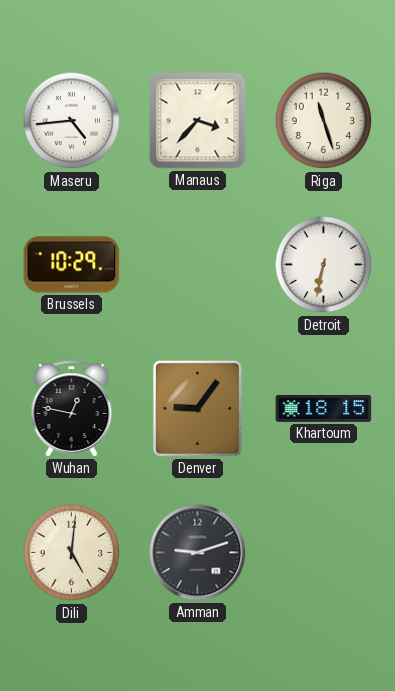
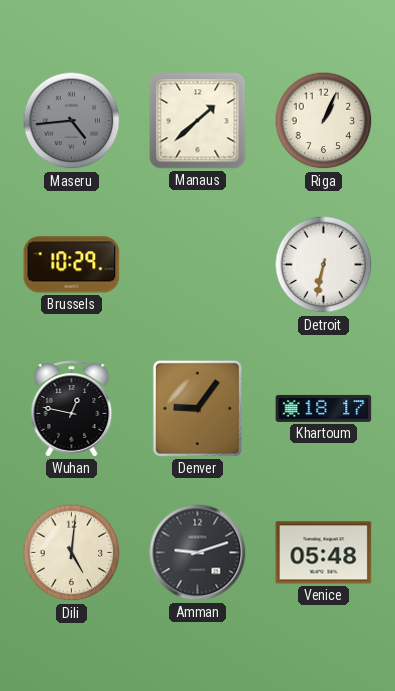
Maseru dial: white -> grey (72, 121)
Manaus: 3:37 -> 1:38 (198, 121)
Riga: 11:27 -> 1:04 (324, 121)
Khartoum: 18:15 -> 18:17 (324, 408)
Venice: none -> 05:48 (324, 553)
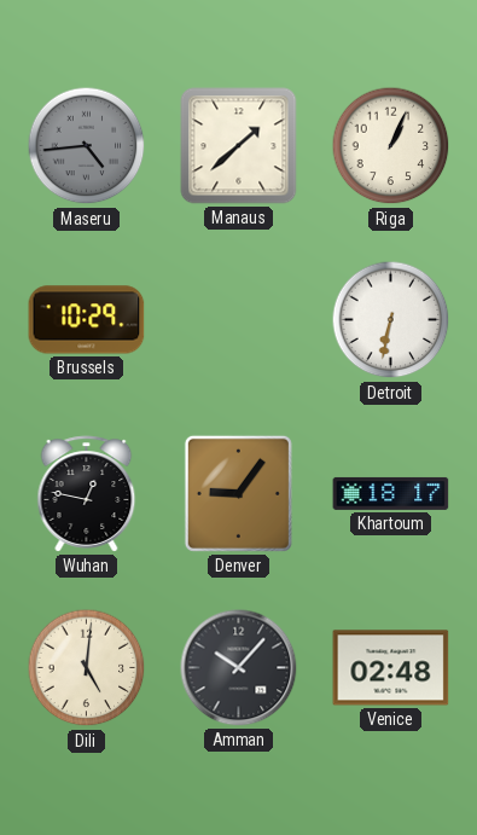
Amman: 9:12 -> 10:07 (239, 668)
Venice: 05:48 -> 02:48 (391, 668)
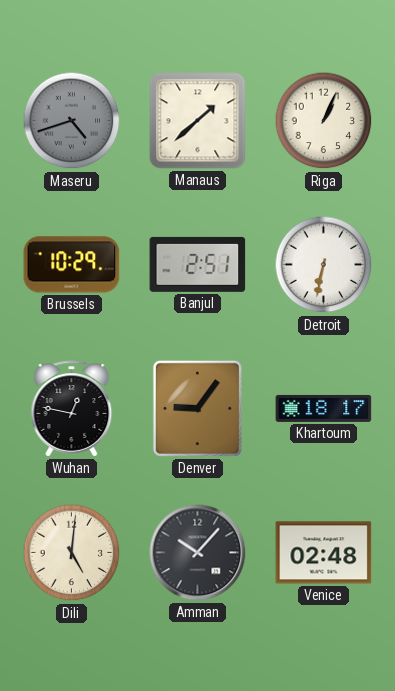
Maseru: 4:44 -> 4:42 (72, 121)
Banjul: none -> 2:51 (198, 264)
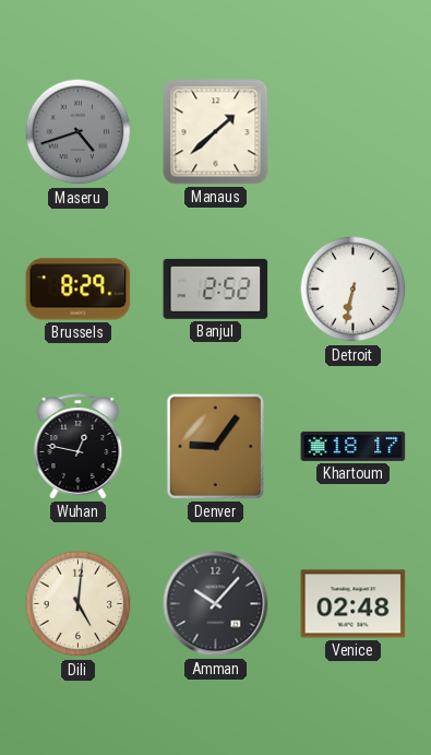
Riga: 1:04 -> none (324, 121)
Brussels: 10:29 -> 8:29 (79, 290)
Banjul: 2:51 -> 2:52 (216, 288)
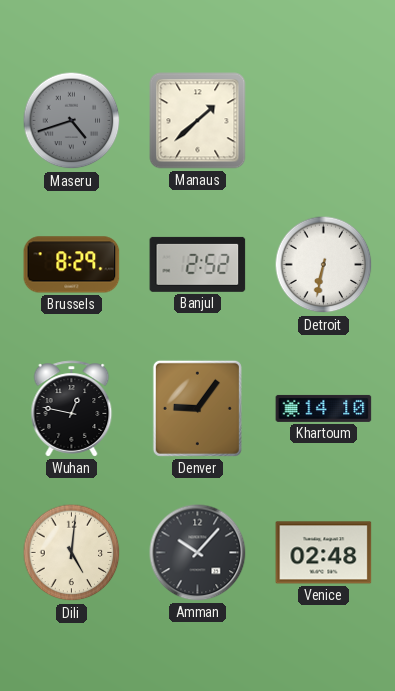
Khartoum: 18:17 -> 14:10 (324, 408)
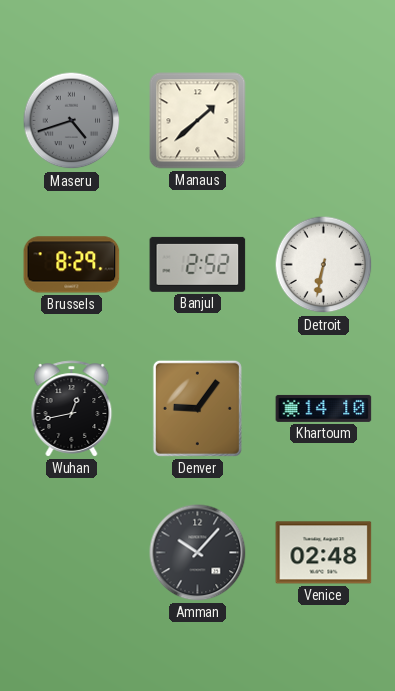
Wuhan: 12:47 -> 12:43 (72, 409)
Dili: 5:01 -> none (72, 553)
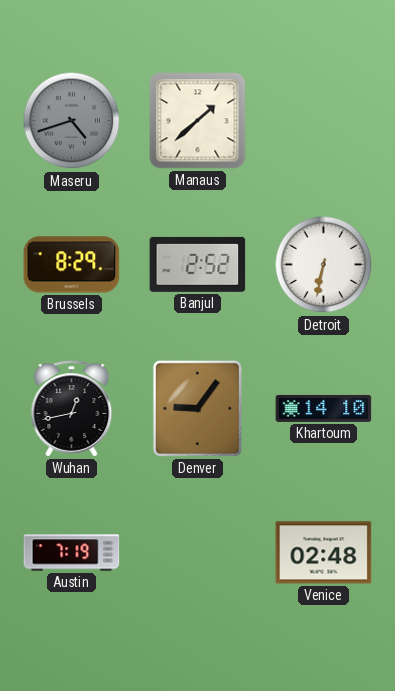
Austin: none -> 7:19 (72, 553)
Amman: 10:07 -> none (198, 553)
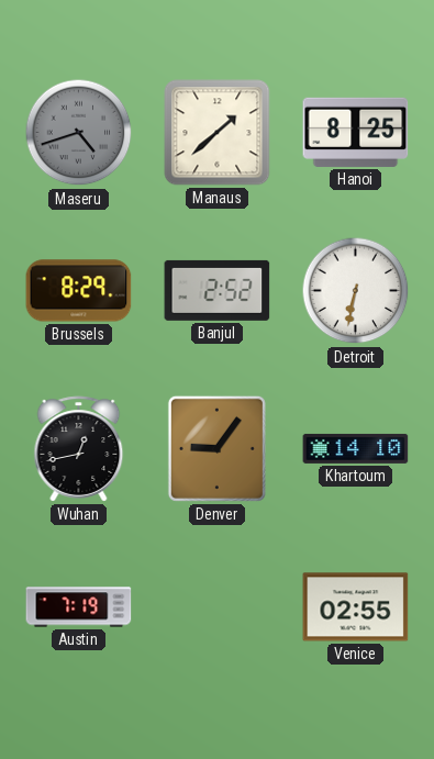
Hanoi: none -> 8:25 (356, 132)
Venice: 02:48 -> 02:55 (356, 607)
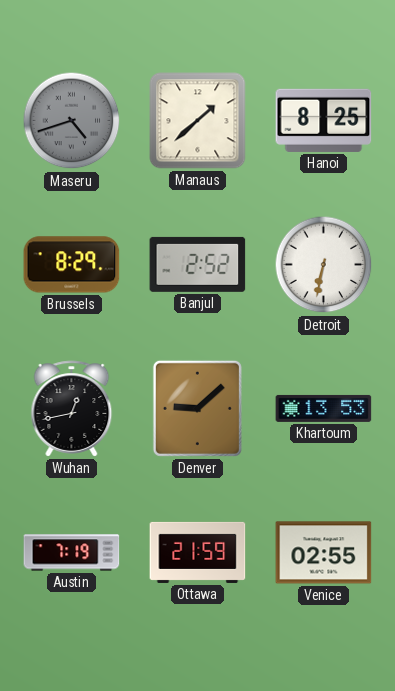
Denver: 9:06 -> 9:08 (197, 408)
Khartoum: 14:10 -> 13:53 (324, 408)
Ottawa: none -> 21:59 (198, 552)
